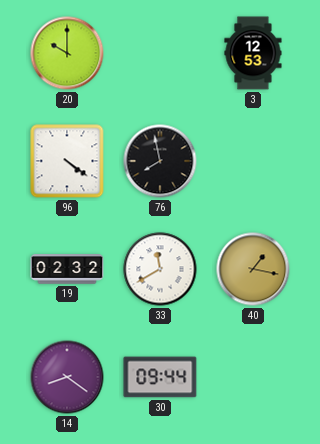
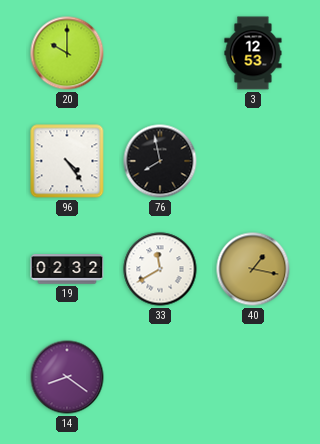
96: 4:21 -> 4:24 (67, 161)
30: 09:44 -> none (160, 377)
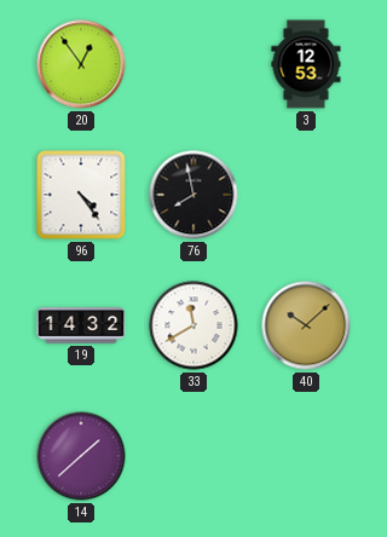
20: 10:00 -> 12:54 (81, 64)
19: 02:32 -> 14:32 (81, 325)
40: 1:17 -> 10:08 (306, 325)
14: 8:21 -> 1:38 (81, 456)
